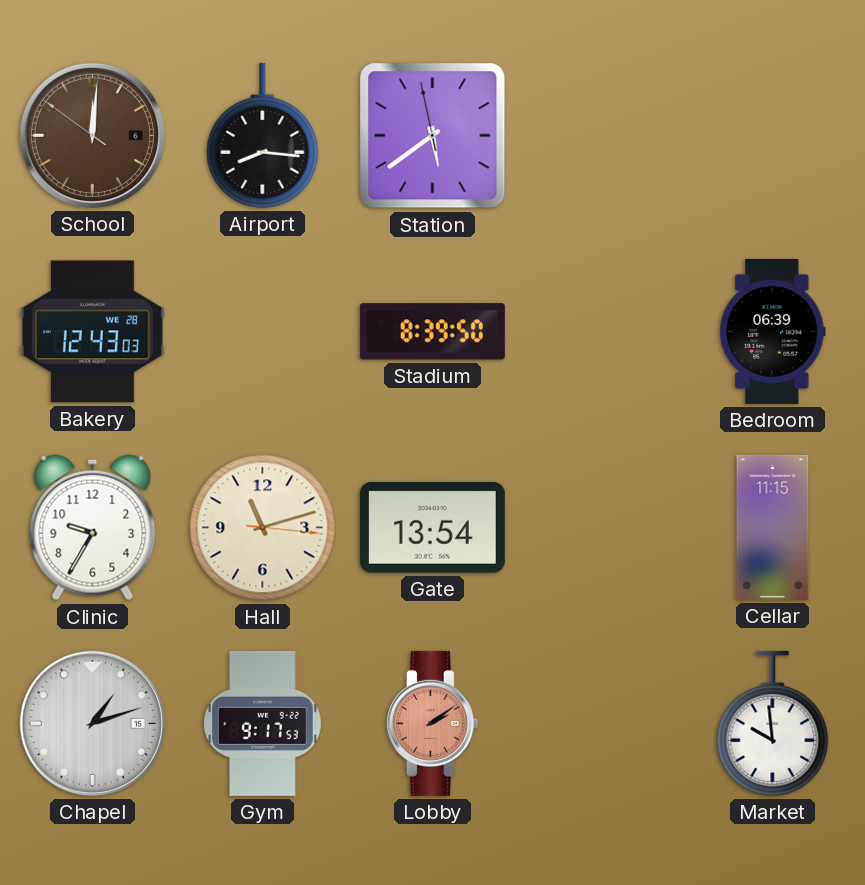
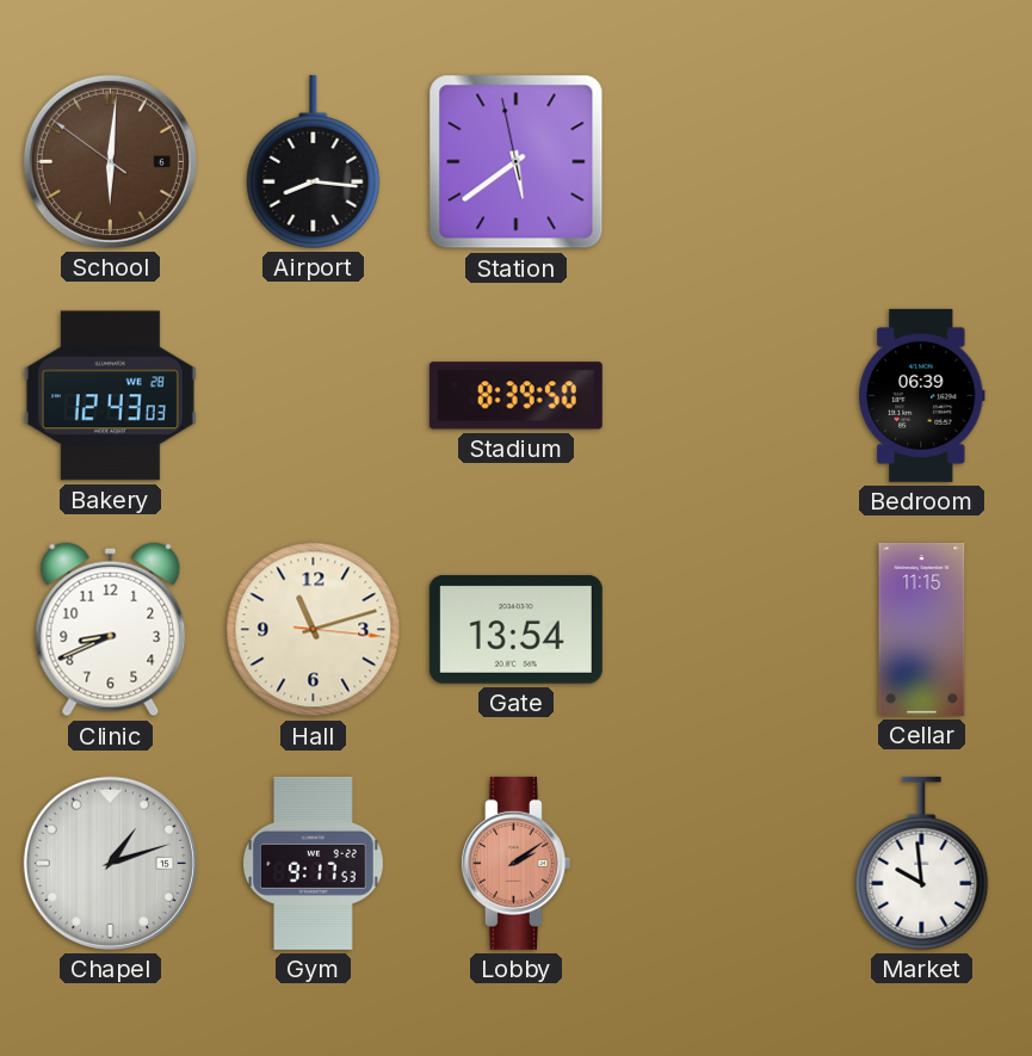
School: 12:00 -> 6:00 (110, 161)
Clinic: 9:35 -> 8:41 (111, 630)
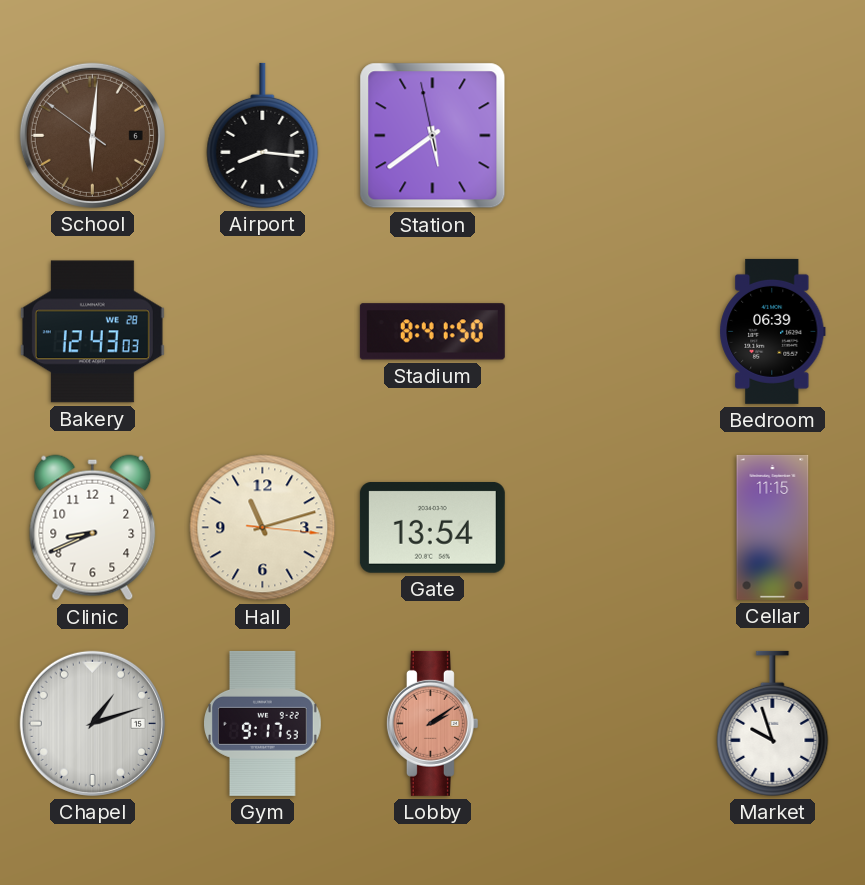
Stadium: 8:39 -> 8:41 (432, 332)
Market: 9:59 -> 9:57 (773, 723)
